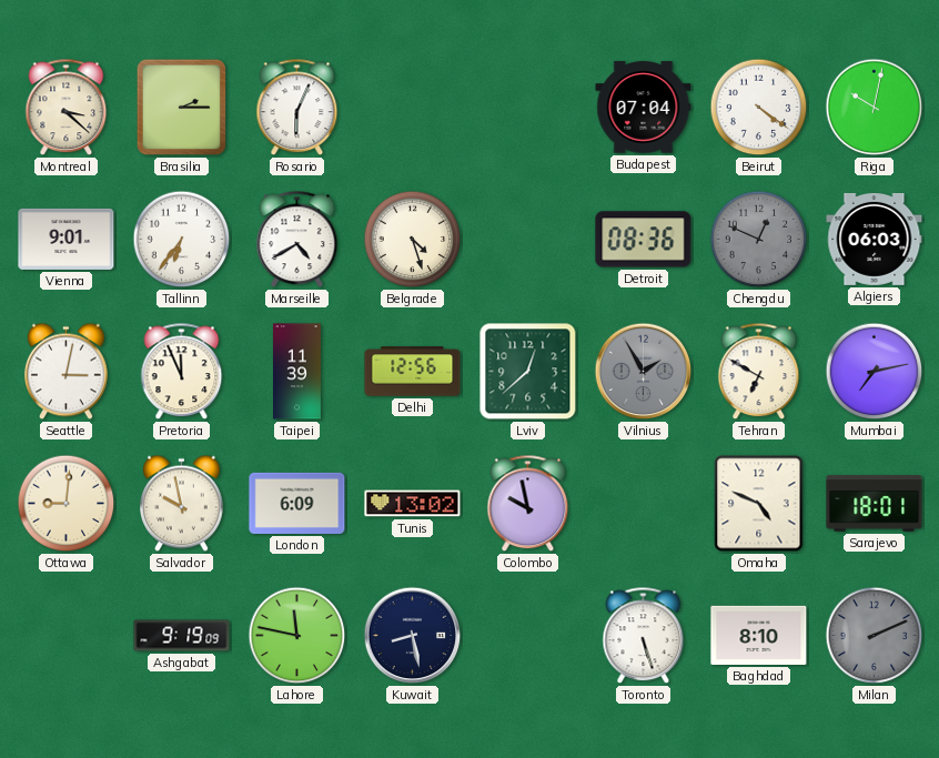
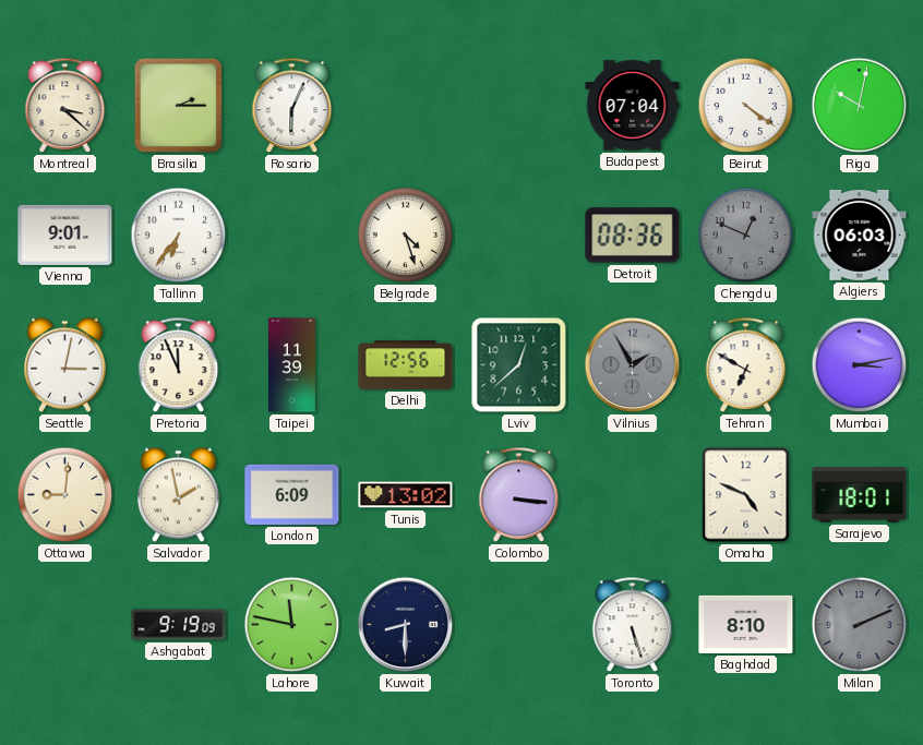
Marseille: 4:40 -> none (297, 240)
Mumbai: 7:13 -> 3:13 (860, 365)
Salvador: 9:58 -> 1:58 (179, 495)
Colombo: 9:58 -> 3:16 (519, 495)
Kuwait: 8:28 -> 8:30 (406, 625)
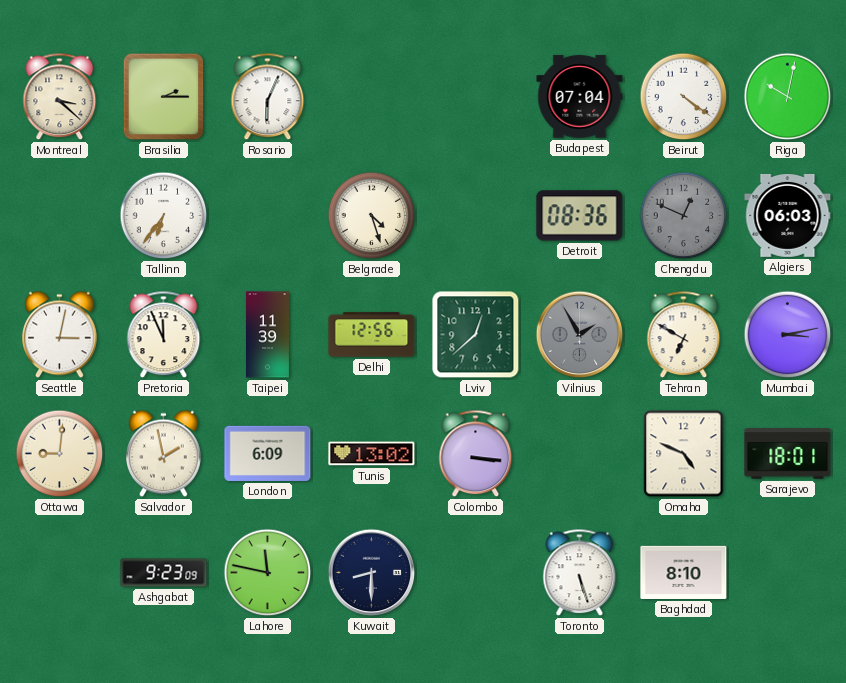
Vienna: 9:01 -> none (65, 235)
Ashgabat: 9:19 -> 9:23 (164, 573)
Milan: 2:11 -> none (860, 625)
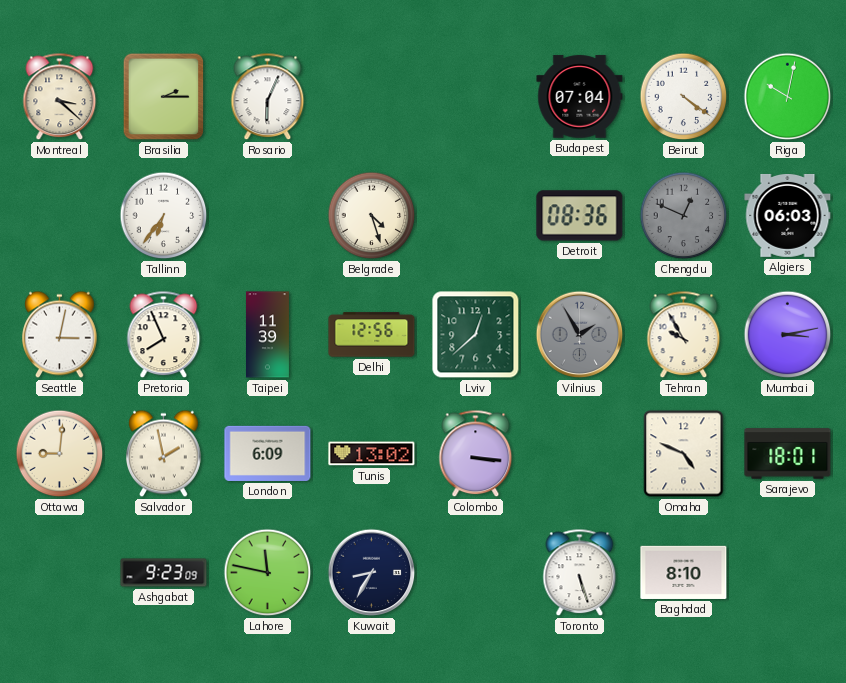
Pretoria: 11:56 -> 7:56 (164, 335)
Tehran: 6:50 -> 9:55 (684, 335)
Kuwait: 8:30 -> 8:35 (372, 573)
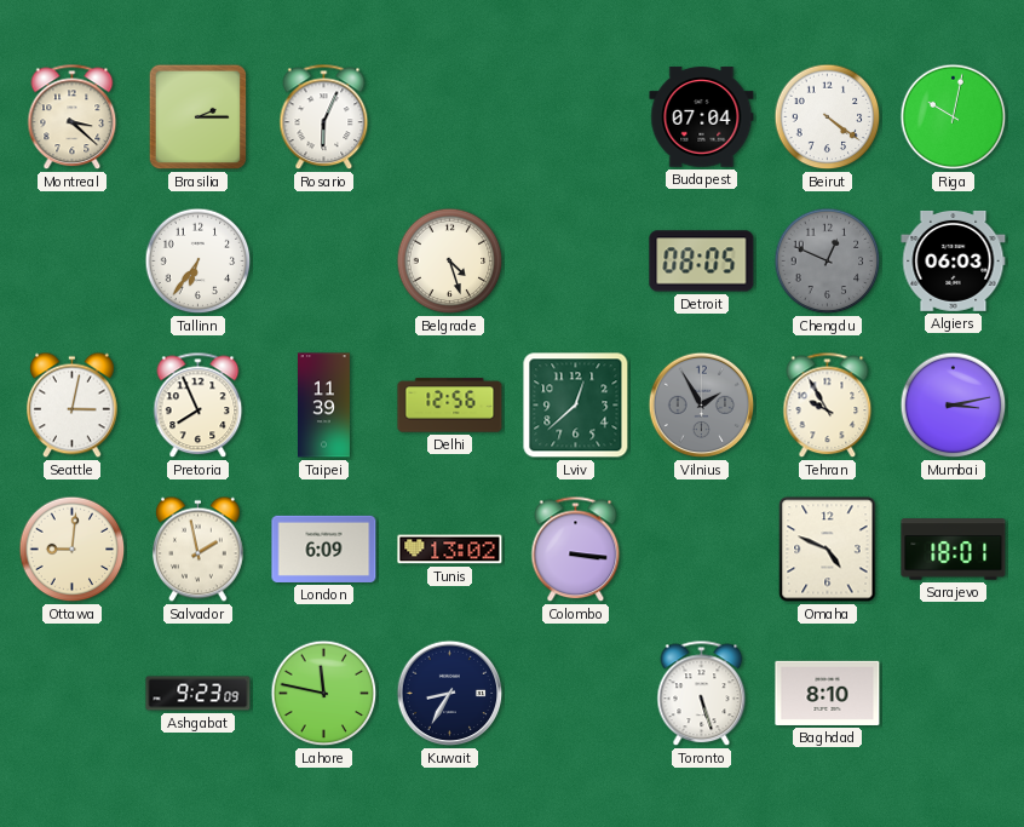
Detroit: 08:36 -> 08:05 (702, 262)
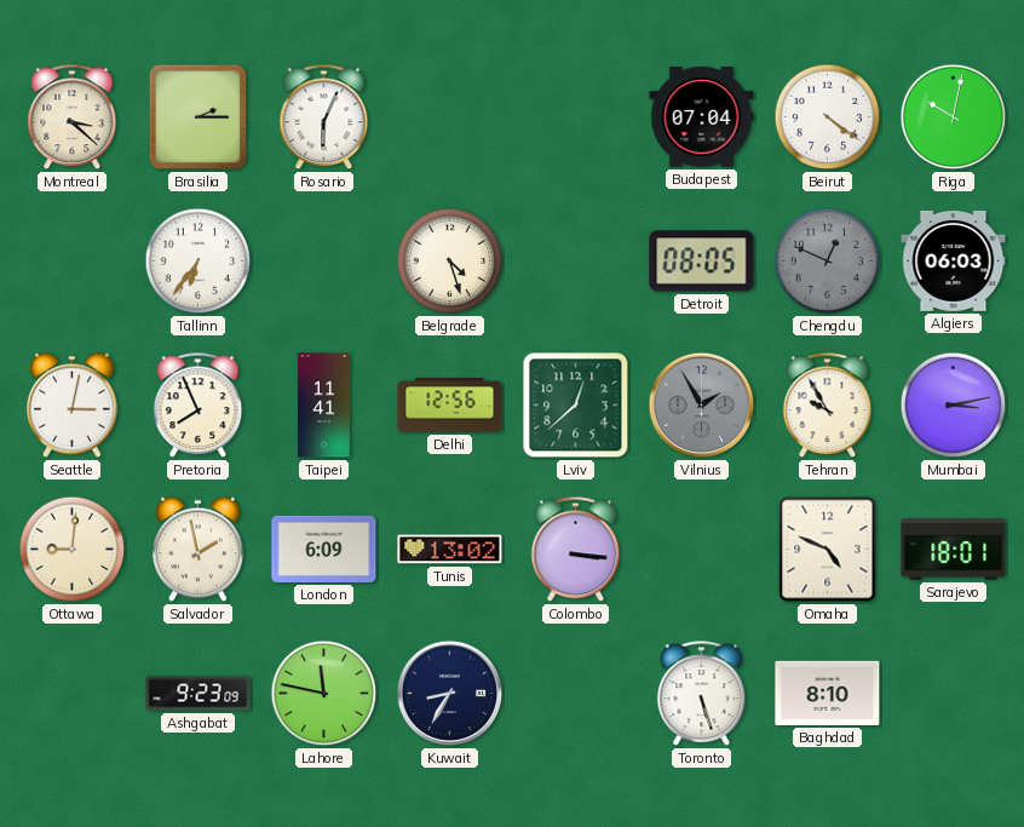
Taipei: 11:39 -> 11:41 (323, 406)
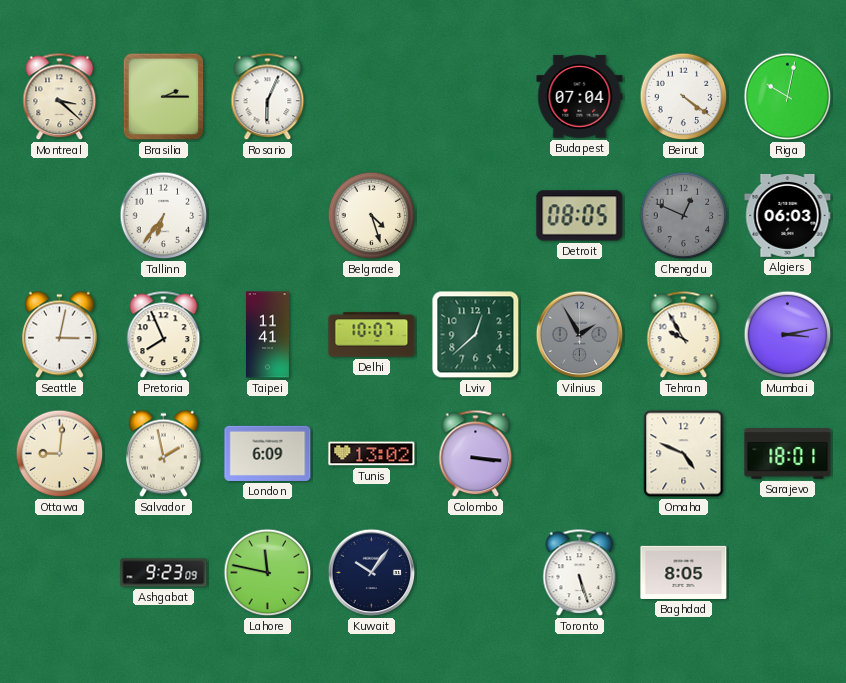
Delhi: 12:56 -> 10:07 (372, 335)
Kuwait: 8:35 -> 10:06 (372, 573)
Baghdad: 8:10 -> 8:05 (684, 572)
